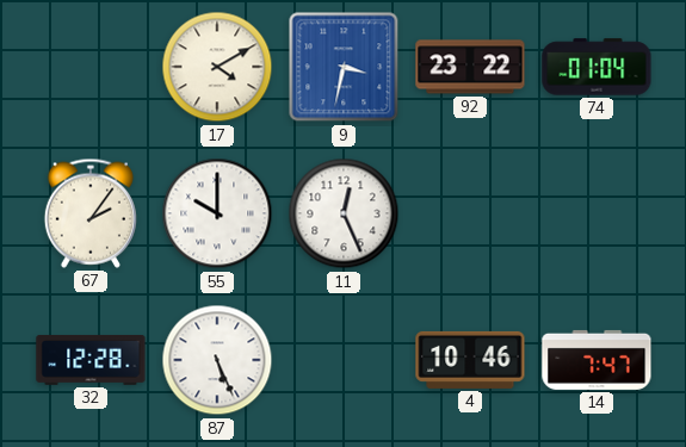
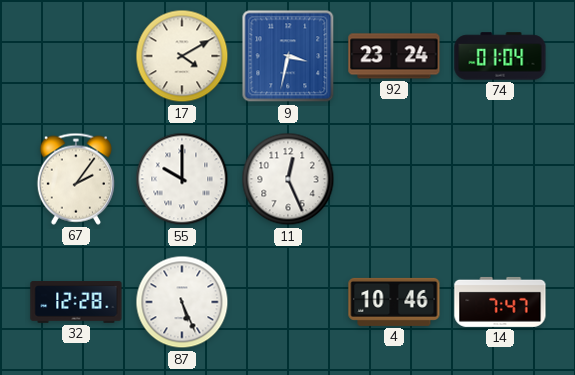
92: 23:22 -> 23:24 (394, 56)
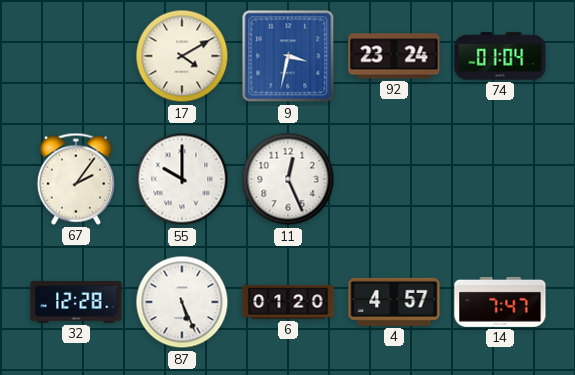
6: none -> 01:20 (288, 302)
4: 10:46 -> 4:57 (394, 302)
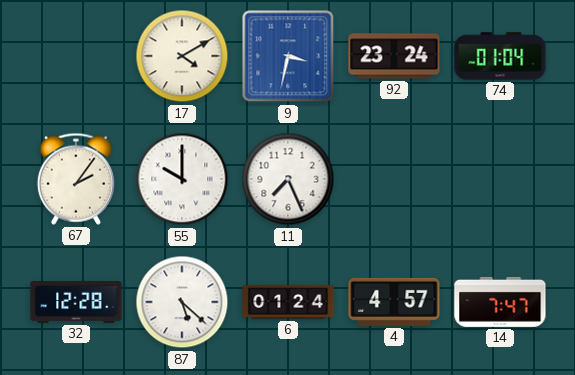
11: 12:26 -> 7:26 (288, 179)
87: 5:26 -> 5:22 (182, 302)
6: 01:20 -> 01:24 (288, 302)
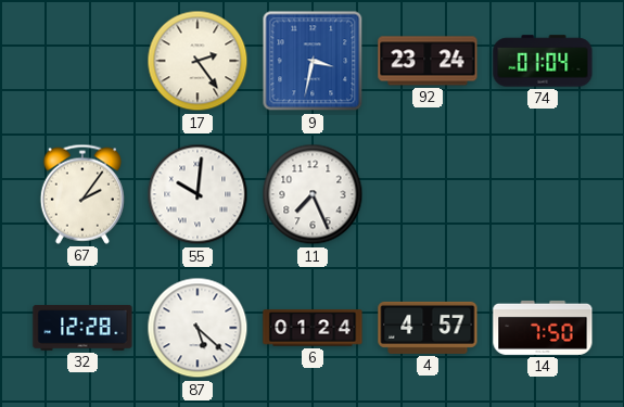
17: 4:10 -> 2:24 (198, 61)
55: 10:00 -> 10:01 (198, 194)
14: 7:47 -> 7:50 (543, 328)
